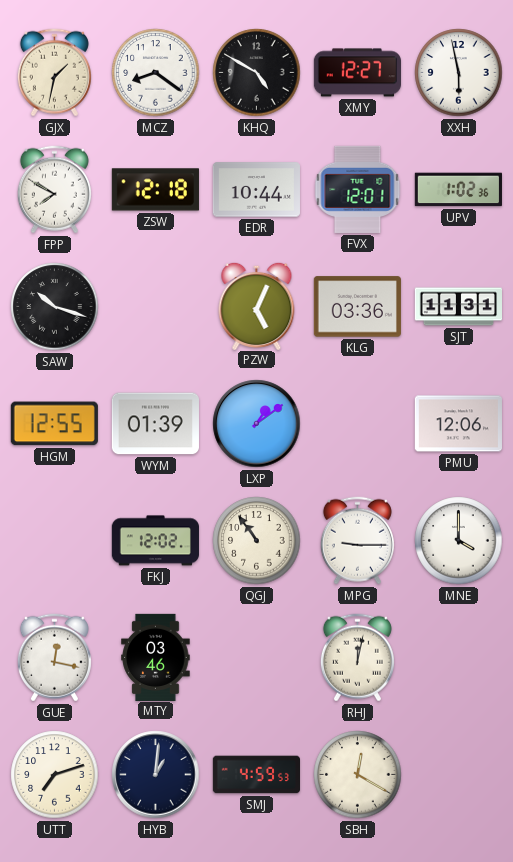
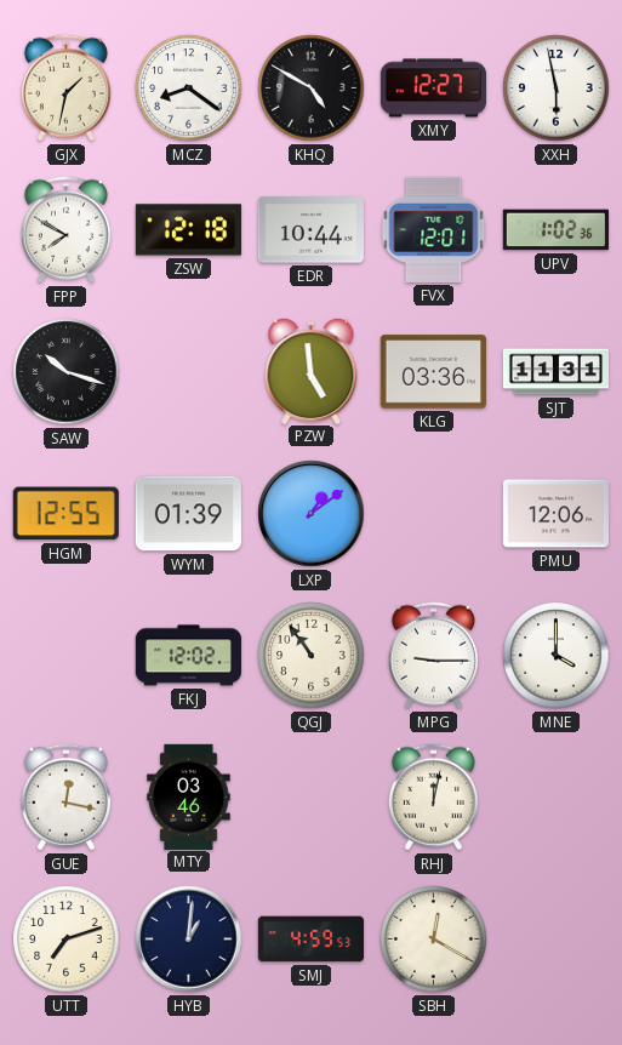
PZW: 5:04 -> 4:59 (312, 370)
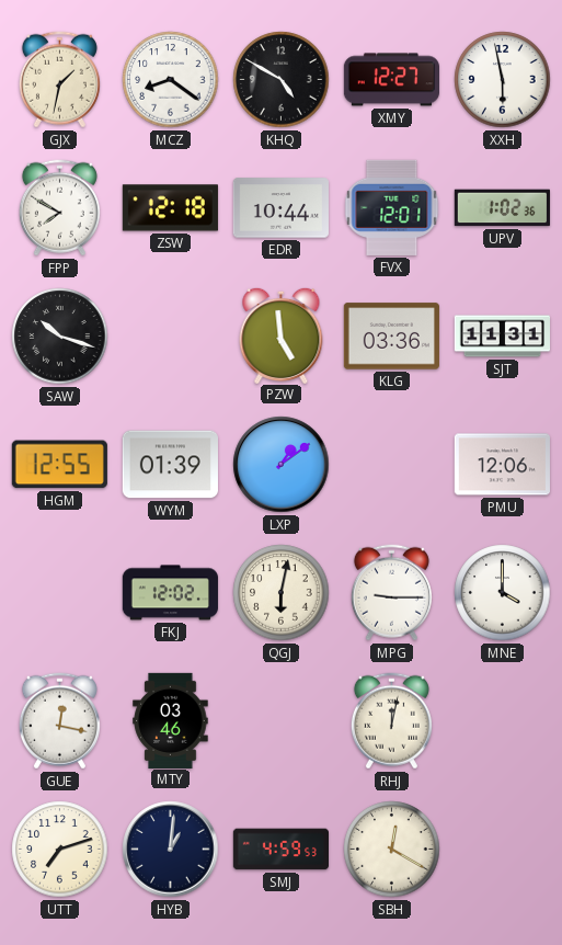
QGJ: 10:54 -> 6:02 (282, 593)
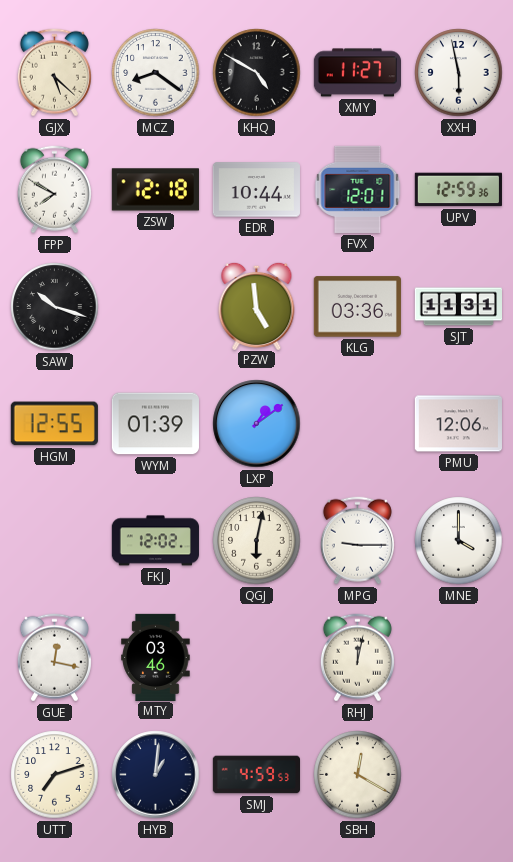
GJX: 1:32 -> 5:22 (54, 73)
XMY: 12:27 -> 11:27 (357, 73)
UPV: 1:02 -> 12:59 (458, 190)
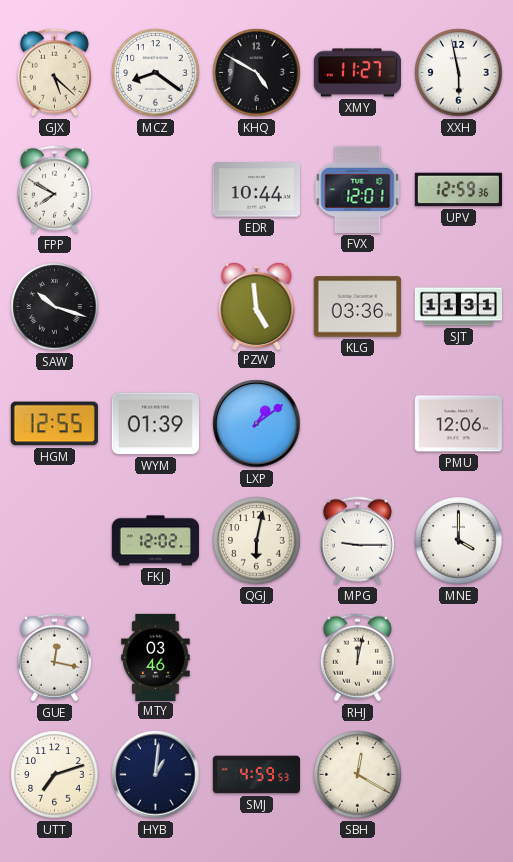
ZSW: 12:18 -> none (155, 190)
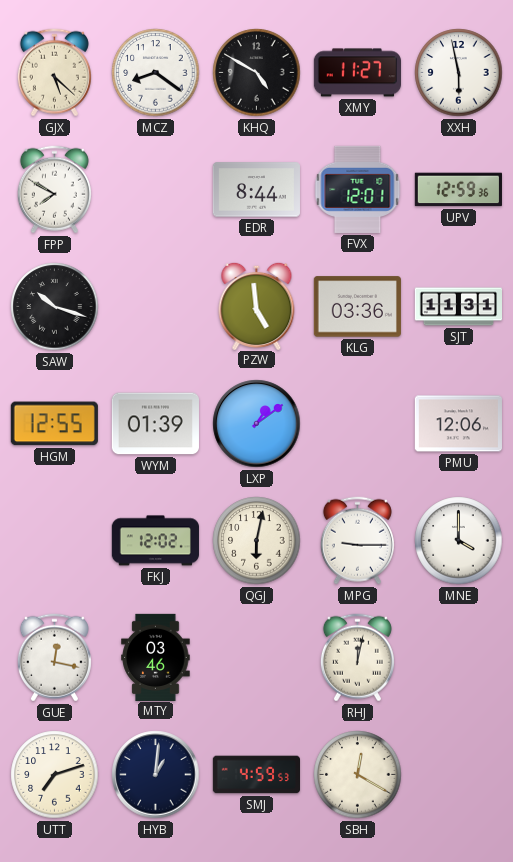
EDR: 10:44 -> 8:44 (256, 190)
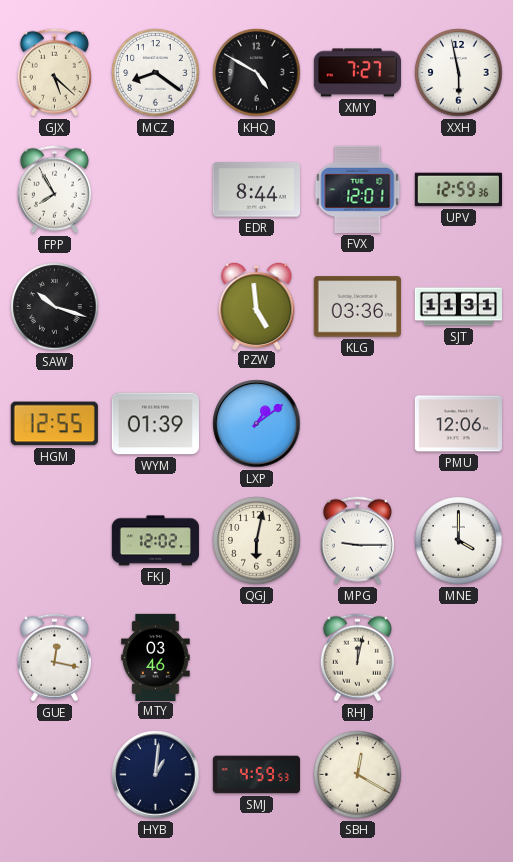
XMY: 11:27 -> 7:27 (357, 73)
FPP: 7:50 -> 7:55 (54, 190)
UTT: 7:12 -> none (55, 775)
